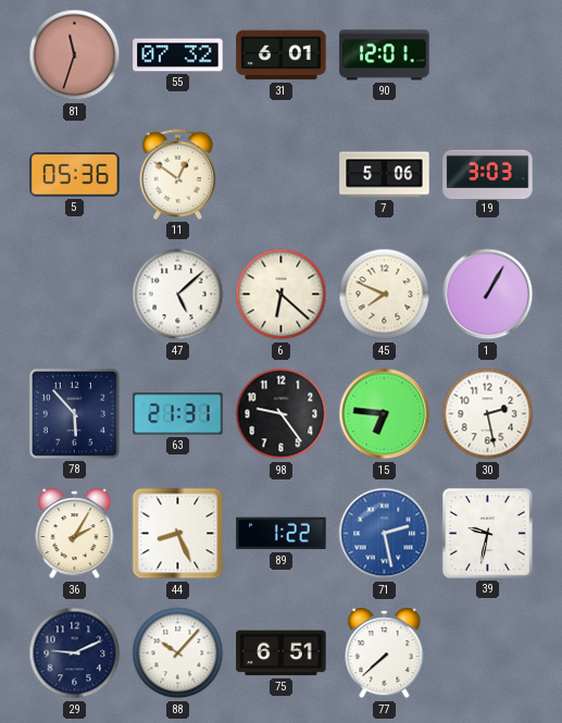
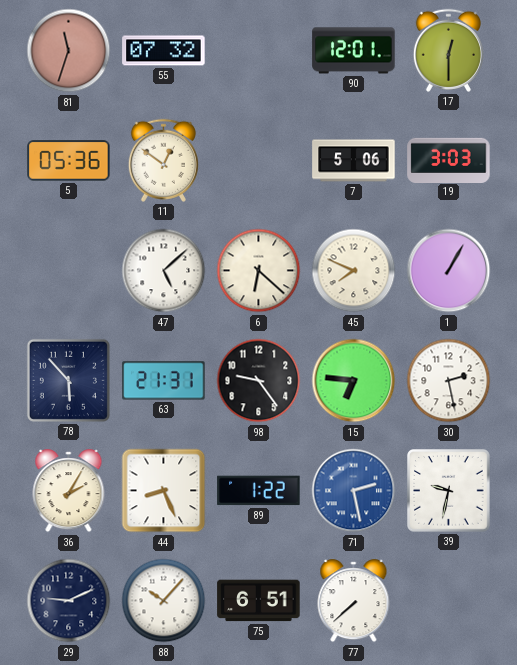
31: 6:01 -> none (282, 55)
17: none -> 12:30 (448, 50)
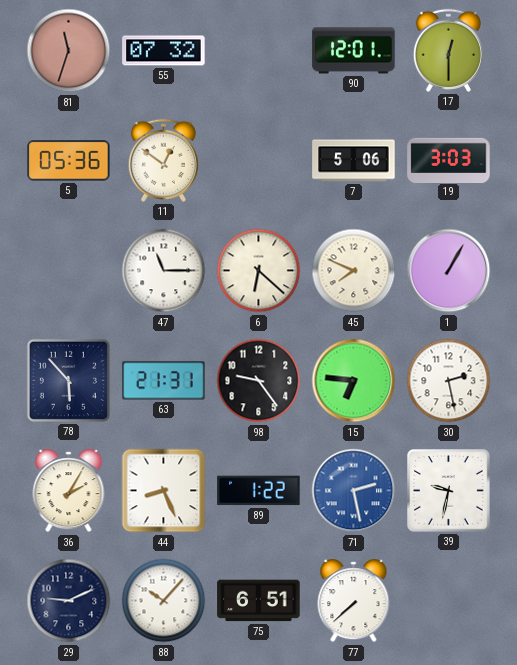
47: 5:08 -> 11:15 (164, 271)
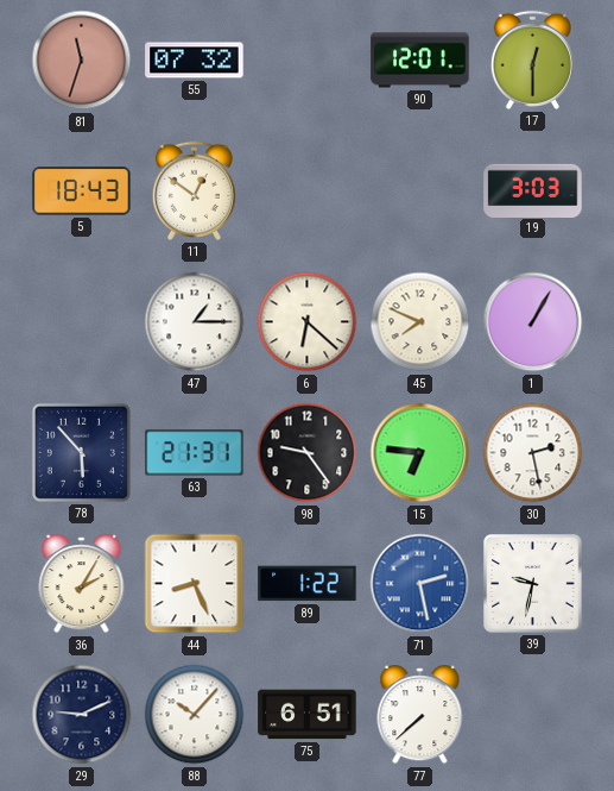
5: 05:36 -> 18:43 (82, 192)
7: 5:06 -> none (354, 161)
47: 11:15 -> 1:15 (195, 322)
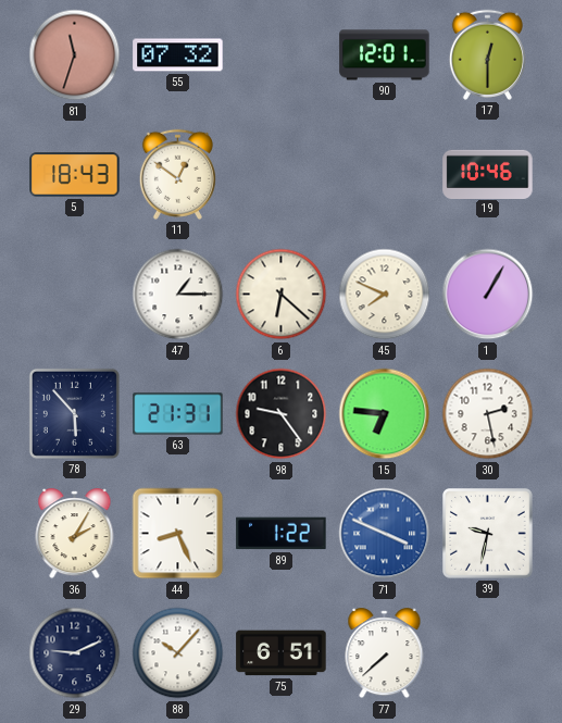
19: 3:03 -> 10:46 (488, 174)
71: 2:28 -> 3:49 (385, 534)
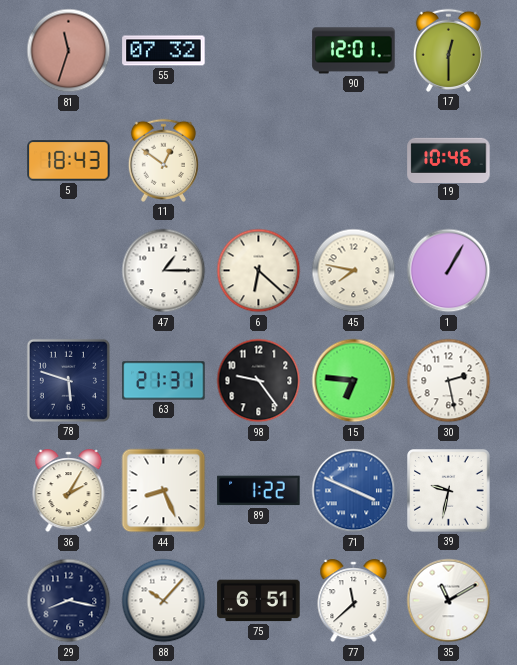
45: 7:49 -> 7:47 (354, 271)
78: 5:53 -> 5:48 (68, 380)
29: 9:11 -> 8:17 (69, 601)
77: 7:38 -> 11:38 (354, 601)
35: none -> 11:10 (449, 601)
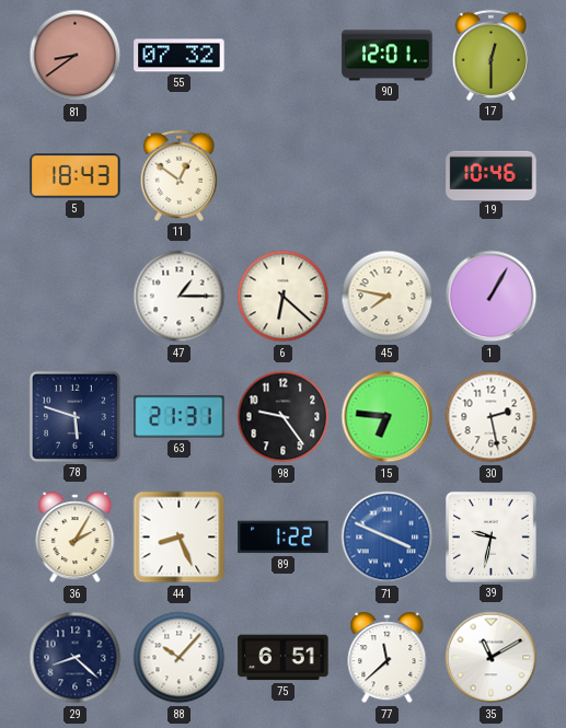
81: 11:33 -> 8:39 (76, 56)
29: 8:17 -> 8:22 (76, 658)
